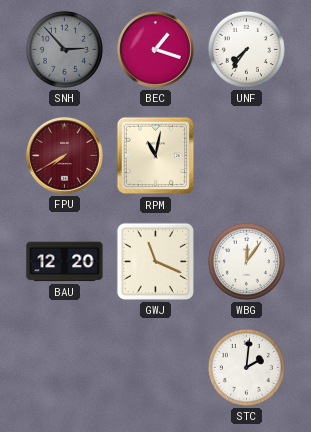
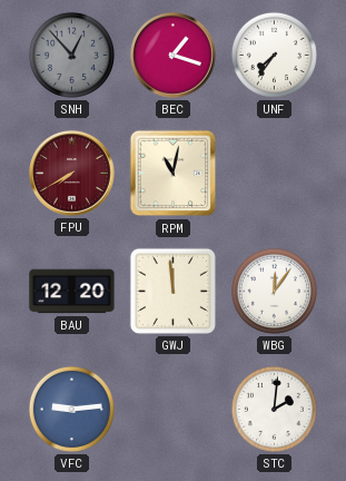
SNH: 2:53 -> 12:53 (71, 55)
GWJ: 11:19 -> 11:59 (172, 291)
VFC: none -> 9:14 (71, 409)
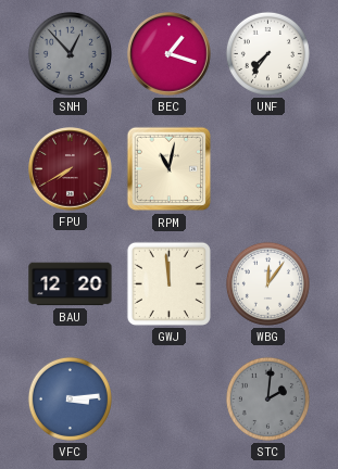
VFC: 9:14 -> 3:14 (70, 398)
STC dial: white -> grey (267, 398)
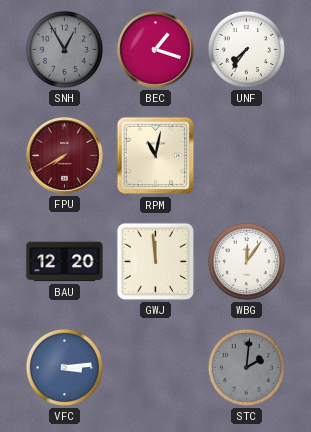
SNH: 12:53 -> 12:55 (64, 49)
